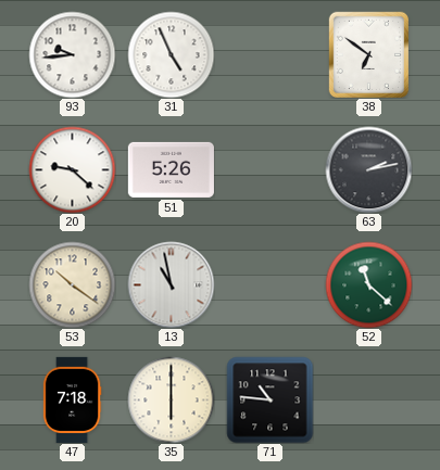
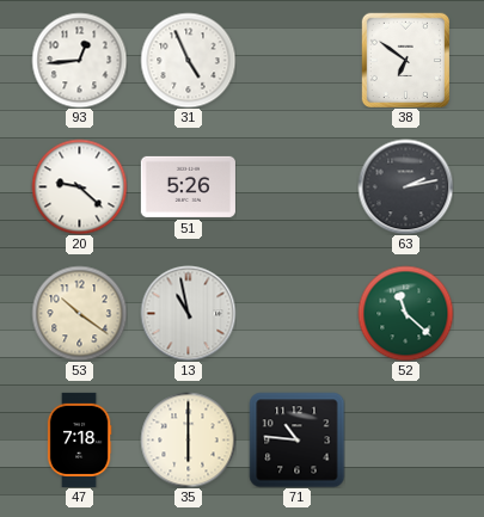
93: 9:44 -> 12:44 (79, 60)
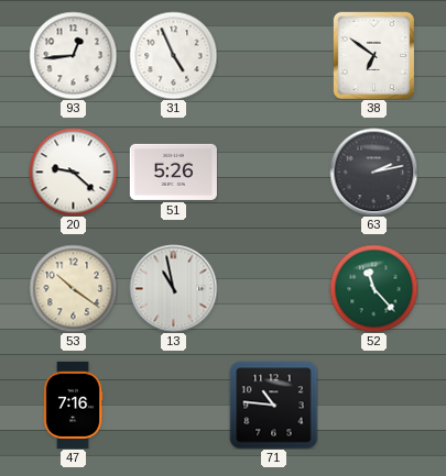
52: 11:22 -> 11:23 (373, 288)
47: 7:18 -> 7:16 (73, 405)
35: 6:00 -> none (188, 439)
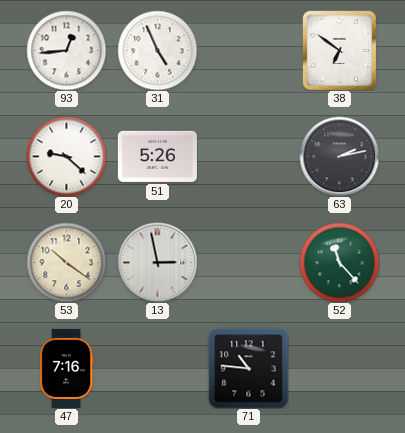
13: 10:58 -> 2:58 (157, 262)
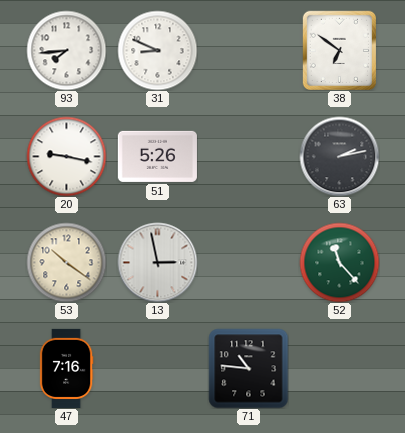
93: 12:44 -> 7:44 (66, 50)
31: 4:56 -> 8:49 (157, 50)
20: 9:22 -> 9:17 (66, 156)
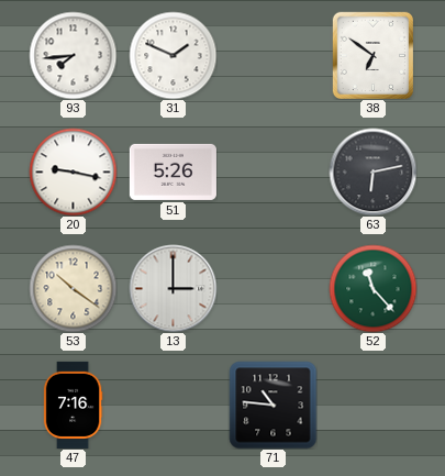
31: 8:49 -> 1:49 (173, 55)
63: 2:13 -> 6:13 (372, 171)
13: 2:58 -> 3:00 (173, 288)
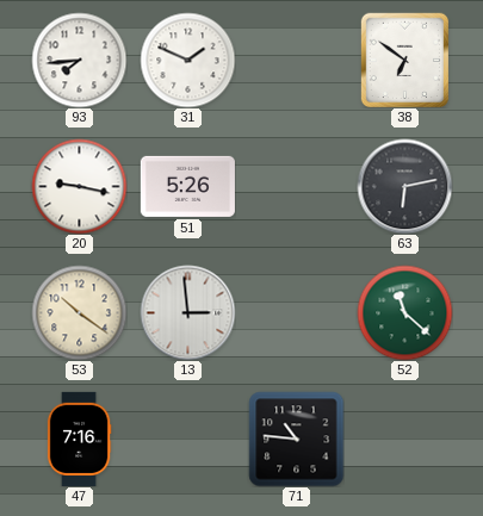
13: 3:00 -> 2:59 (187, 312)
52: 11:23 -> 11:22 (404, 312)
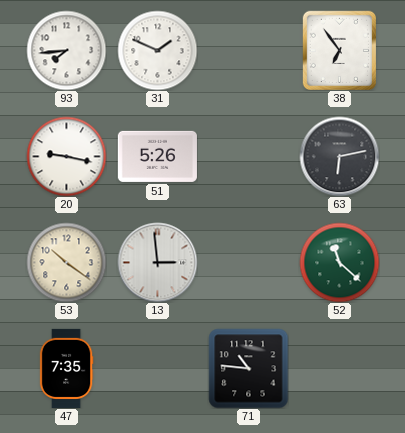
38: 6:51 -> 6:54 (339, 50)
47: 7:16 -> 7:35 (66, 368)
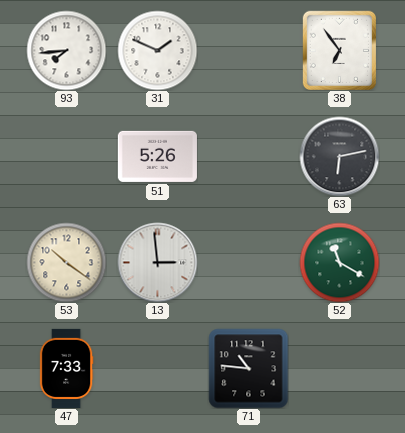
20: 9:17 -> none (66, 156)
52: 11:22 -> 11:20 (339, 262)
47: 7:35 -> 7:33 (66, 368)
